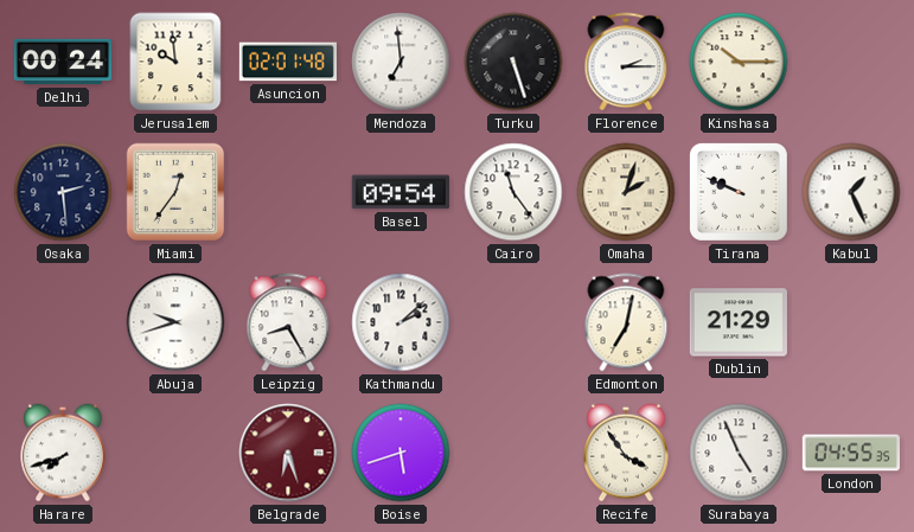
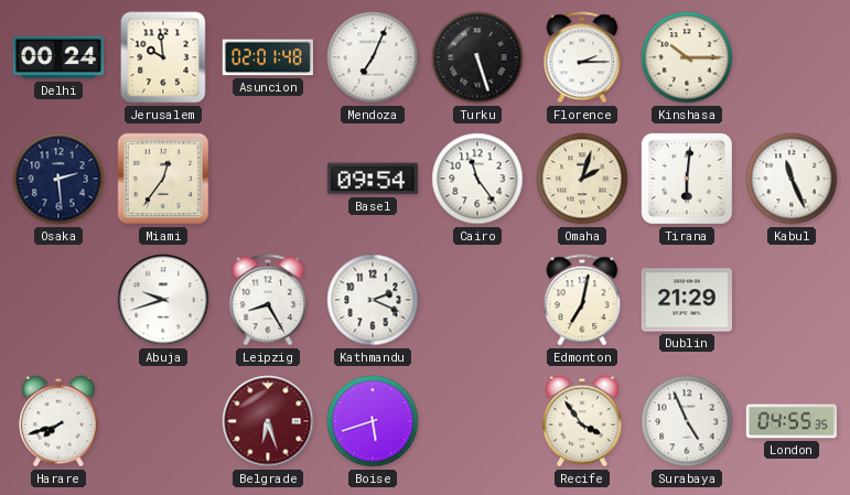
Mendoza: 6:59 -> 7:04 (373, 57)
Tirana: 9:49 -> 6:01 (687, 179)
Kabul: 1:26 -> 11:26 (792, 179)
Kathmandu: 2:08 -> 2:19 (373, 300)
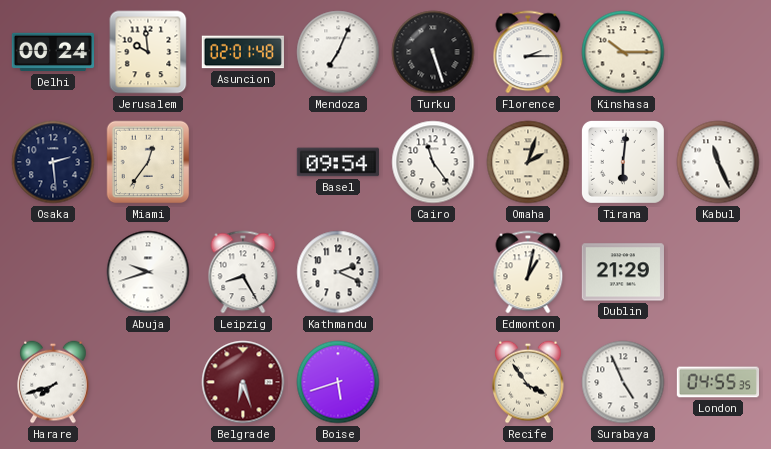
Edmonton: 7:02 -> 1:02 (528, 272)
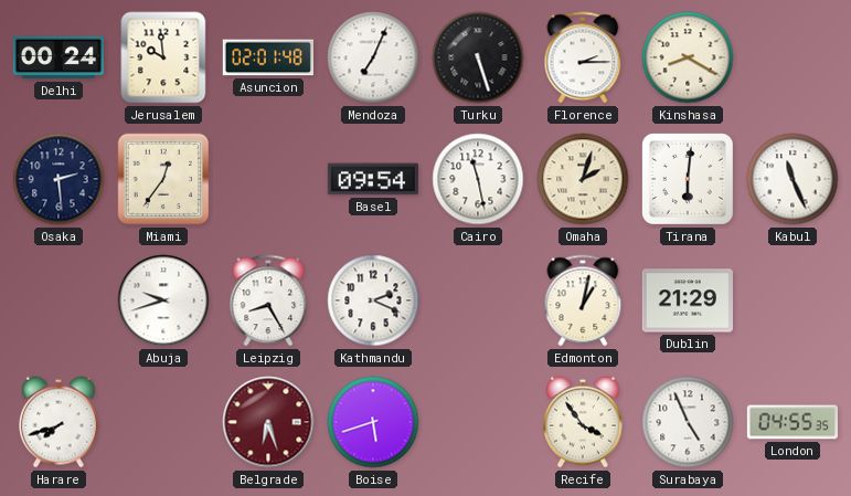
Kinshasa: 10:15 -> 8:20 (688, 57)
Cairo: 11:24 -> 11:28 (478, 179)
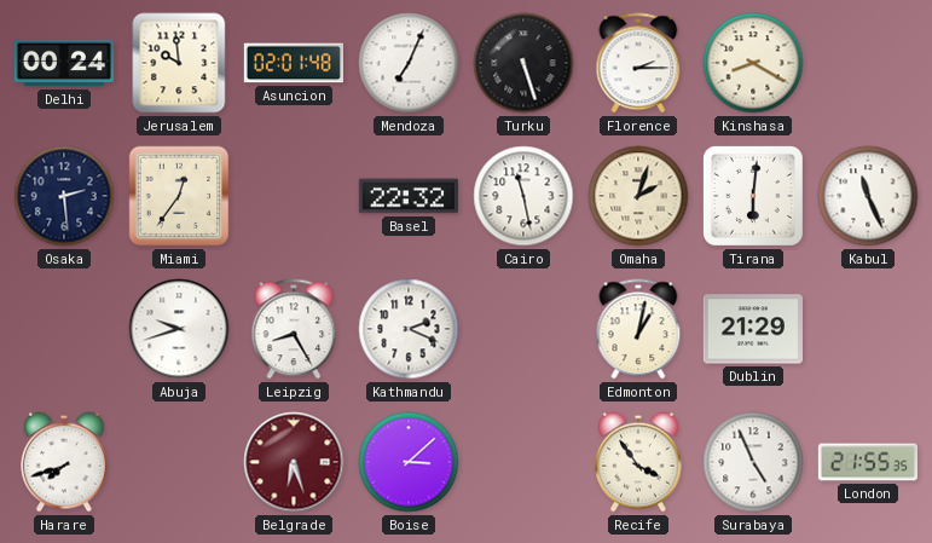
Basel: 09:54 -> 22:32 (409, 196)
Boise: 5:42 -> 3:08 (409, 462)
London: 04:55 -> 21:55 (867, 462)
